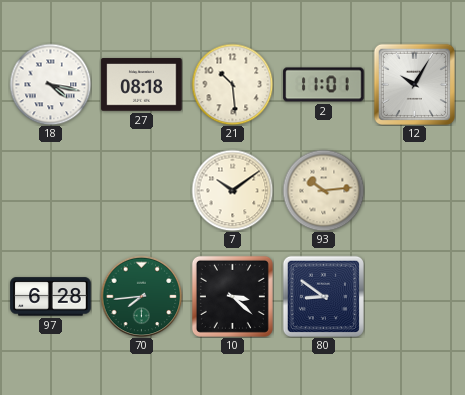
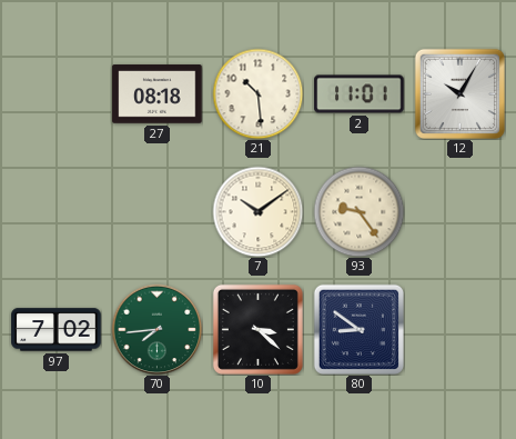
18: 4:17 -> none (50, 84)
93: 10:14 -> 9:24 (358, 211)
97: 6:28 -> 7:02 (57, 330)
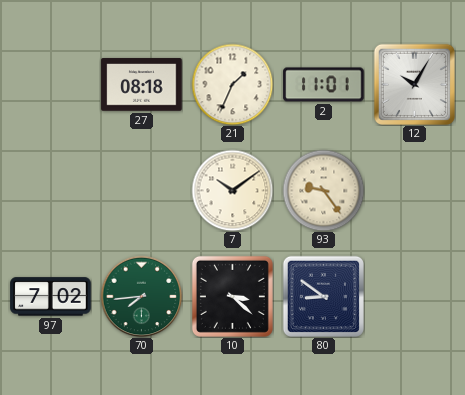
21: 10:29 -> 1:34 (232, 84)
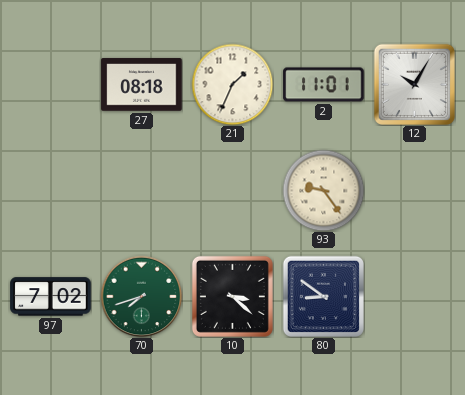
7: 10:09 -> none (232, 190)
70: 7:44 -> 7:42 (141, 296)
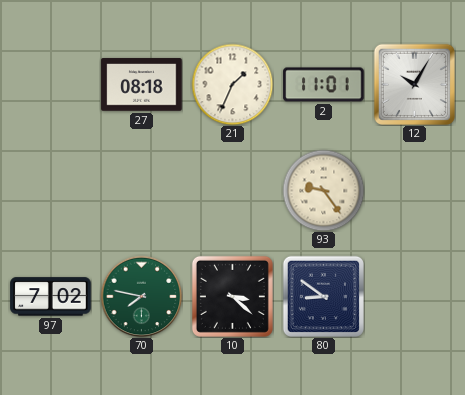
70: 7:42 -> 7:47 (141, 296)
